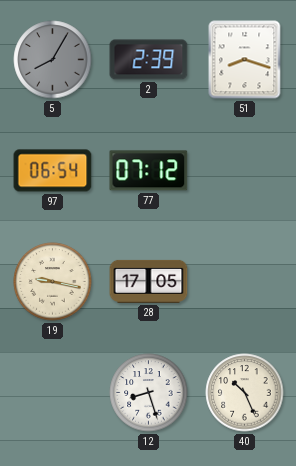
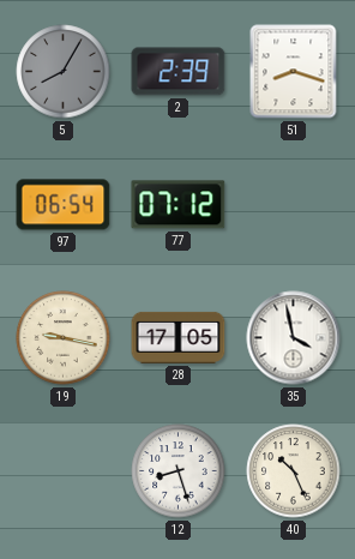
35: none -> 3:58 (294, 338)
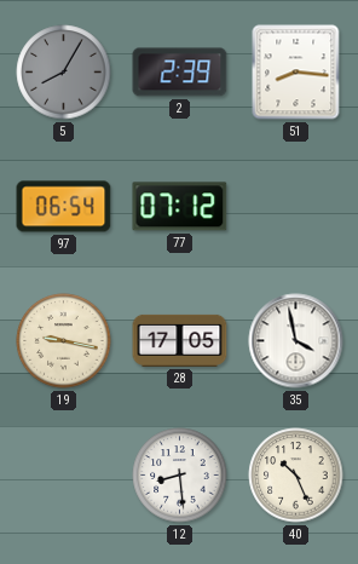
51: 8:18 -> 8:16 (296, 73)
12: 8:27 -> 8:29 (180, 476)
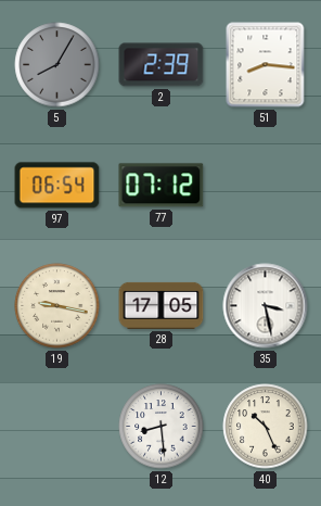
35: 3:58 -> 3:28 (266, 306)
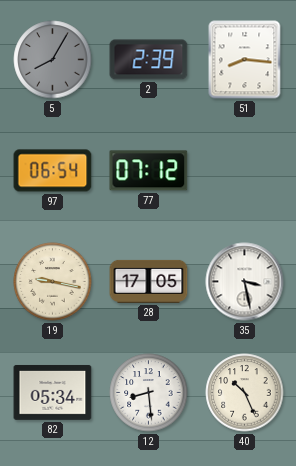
82: none -> 05:34 (53, 392)
